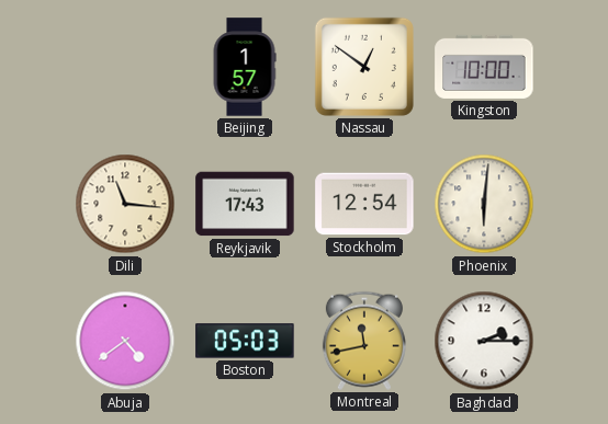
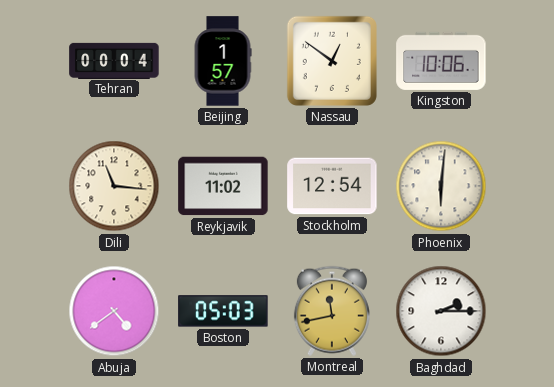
Tehran: none -> 00:04 (114, 60)
Kingston: 10:00 -> 10:06 (441, 61)
Reykjavik: 17:43 -> 11:02 (223, 186)
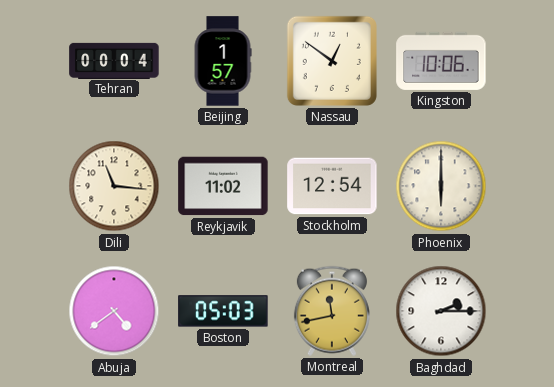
Phoenix: 6:01 -> 6:00 (441, 186)
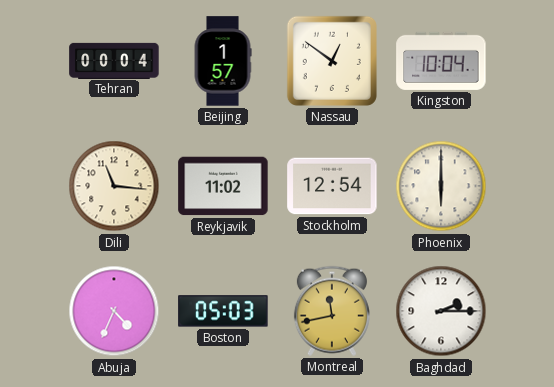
Kingston: 10:06 -> 10:04 (441, 61)
Abuja: 4:39 -> 4:34 (114, 311)
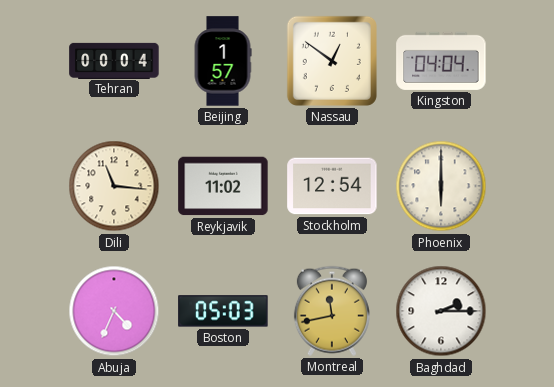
Kingston: 10:04 -> 04:04 (441, 61)
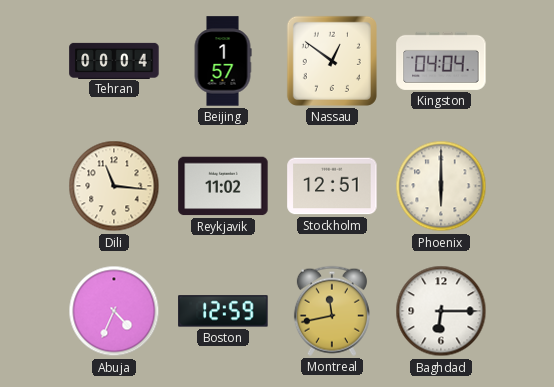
Stockholm: 12:54 -> 12:51 (332, 186)
Boston: 05:03 -> 12:59 (223, 311)
Baghdad: 2:15 -> 6:15 (441, 311)
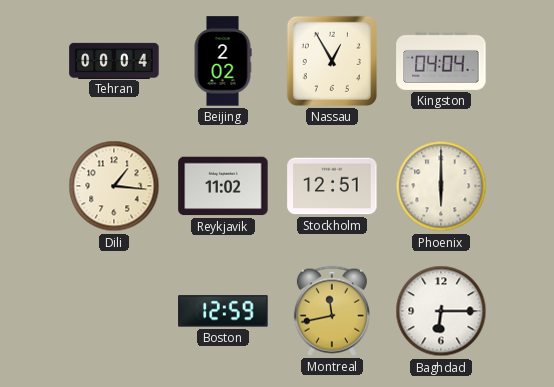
Beijing: 1:57 -> 2:02 (223, 61)
Nassau: 12:51 -> 12:55 (332, 61)
Dili: 11:16 -> 1:16 (114, 186)
Abuja: 4:34 -> none (114, 311)
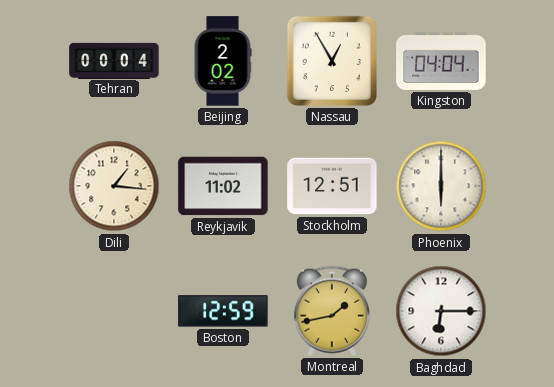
Montreal: 11:43 -> 1:43 (332, 311)
